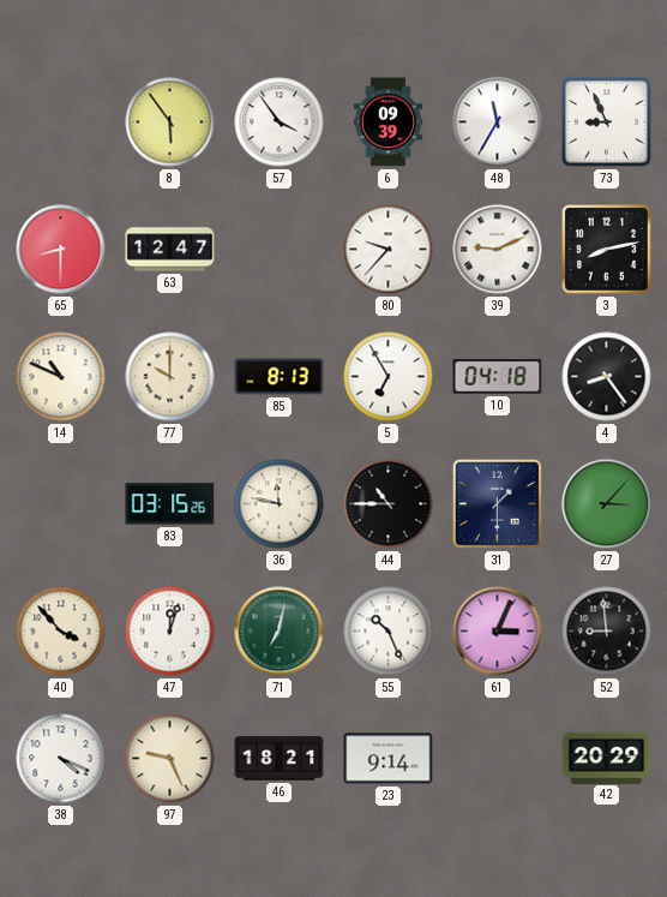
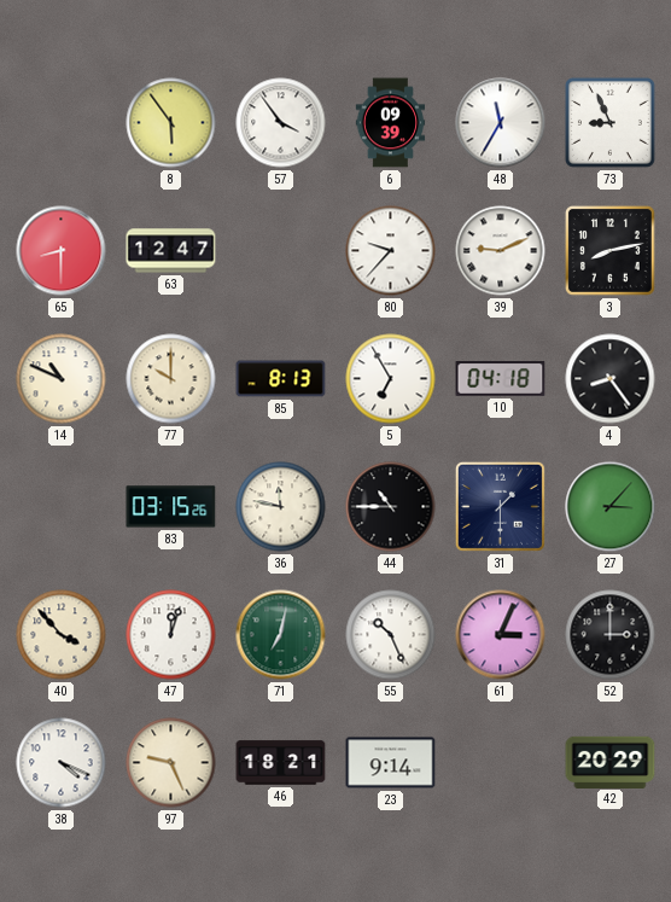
52: 8:59 -> 3:00 (611, 635)
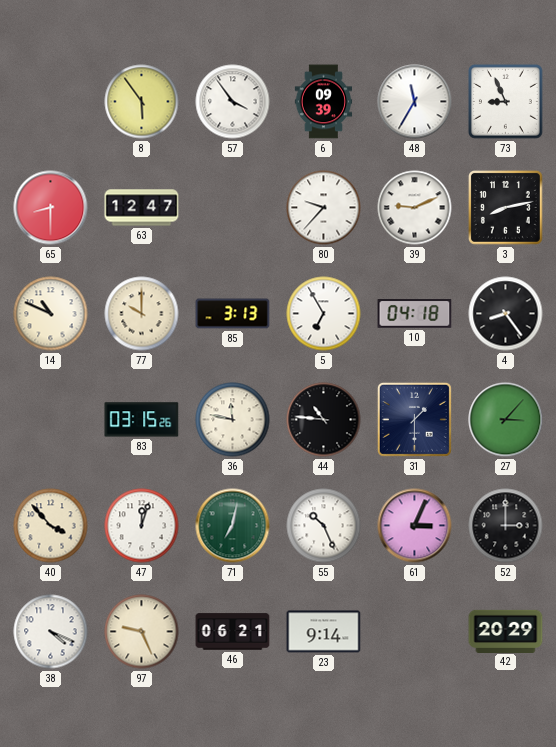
85: 8:13 -> 3:13 (233, 314)
44: 10:45 -> 10:46 (324, 420)
46: 18:21 -> 06:21 (233, 632)
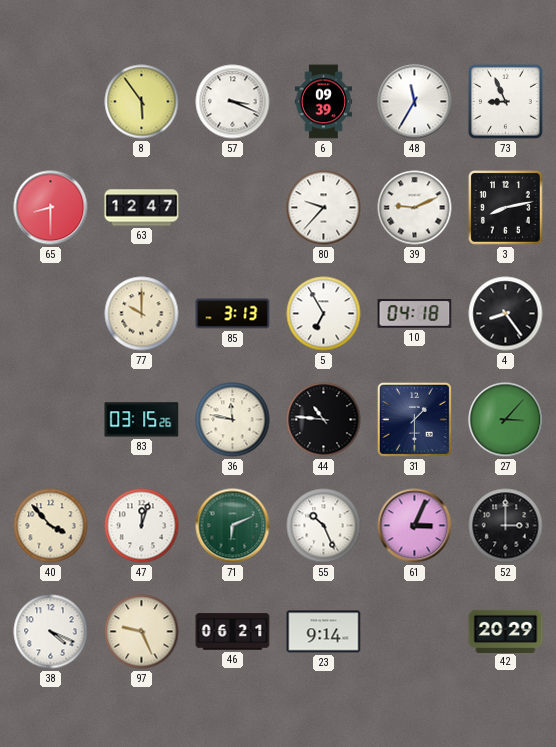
57: 3:54 -> 3:19 (233, 102)
14: 10:49 -> none (51, 314)
71: 7:02 -> 6:11 (233, 526)
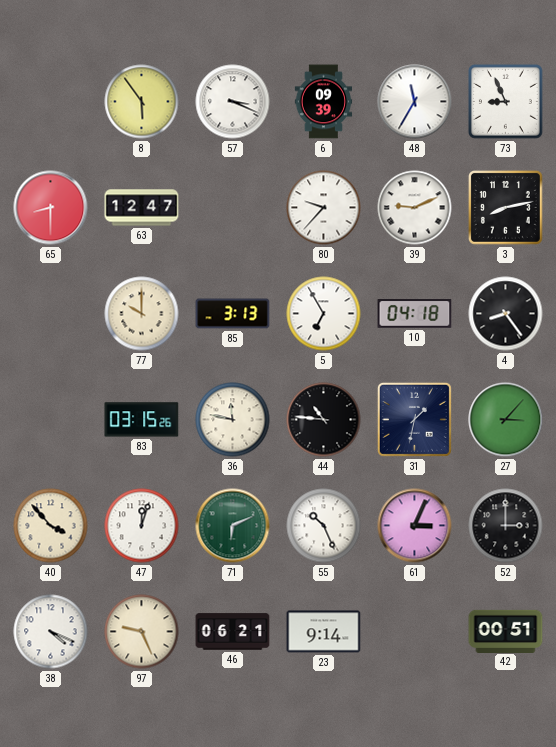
31: 1:30 -> 1:32 (414, 419)
42: 20:29 -> 00:51 (506, 631)
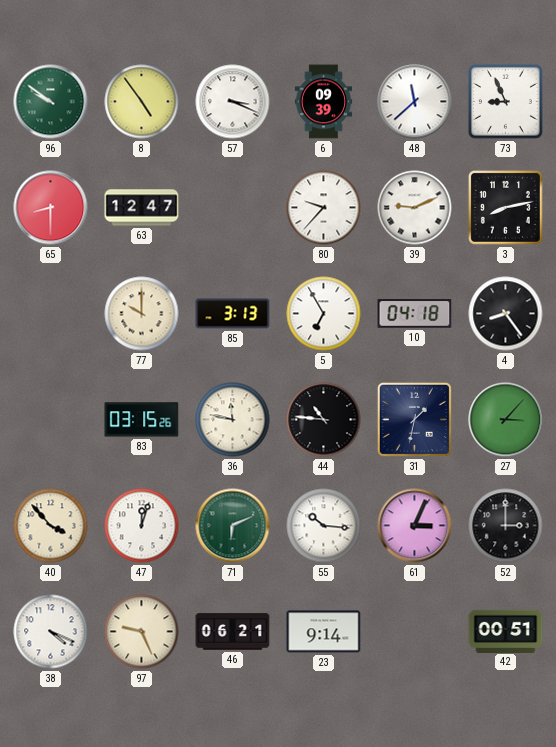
96: none -> 9:51 (51, 102)
8: 5:54 -> 4:54 (142, 102)
48: 11:35 -> 11:38 (415, 102)
55: 10:26 -> 10:16 (324, 526)
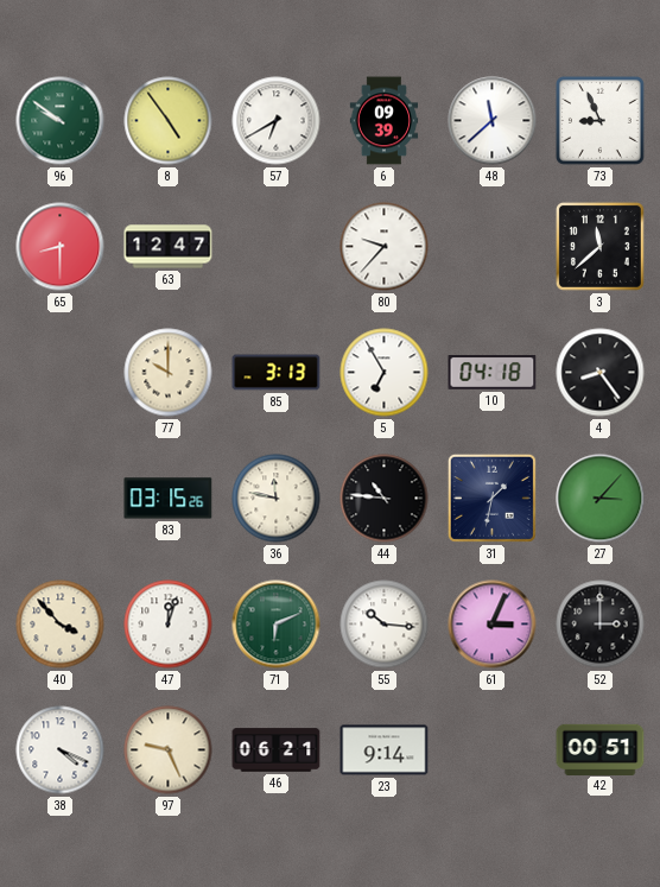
57: 3:19 -> 6:40 (277, 121)
39: 9:11 -> none (415, 208)
3: 8:13 -> 11:38 (599, 246)
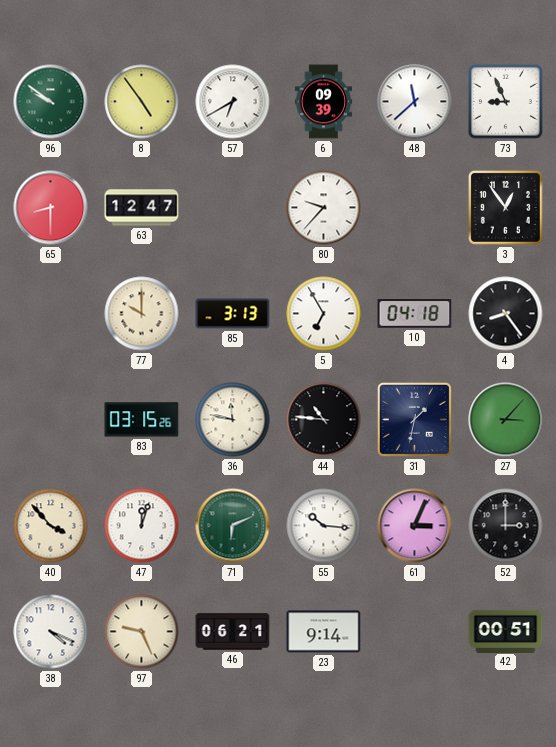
3: 11:38 -> 12:54 (505, 207)
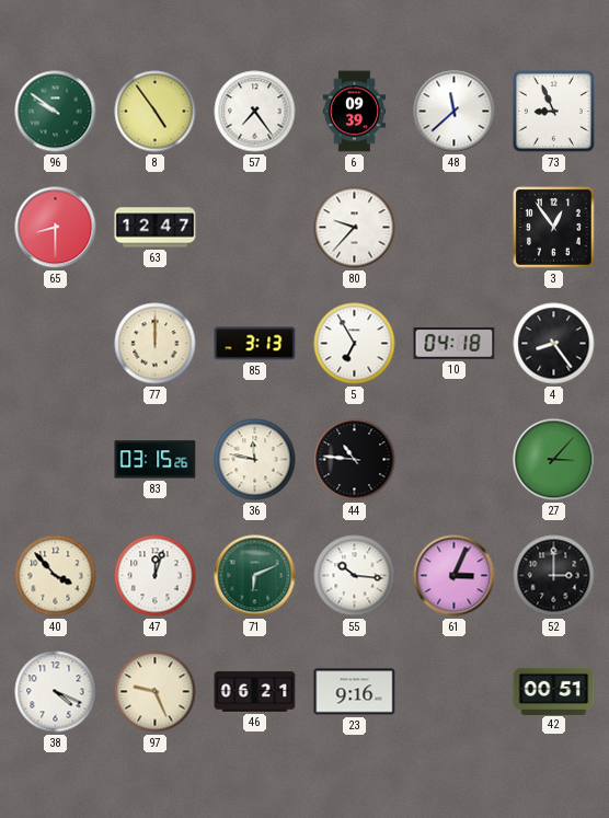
57: 6:40 -> 7:24 (255, 112)
77: 10:00 -> 12:00 (156, 344)
31: 1:32 -> none (414, 419)
23: 9:14 -> 9:16 (355, 692)
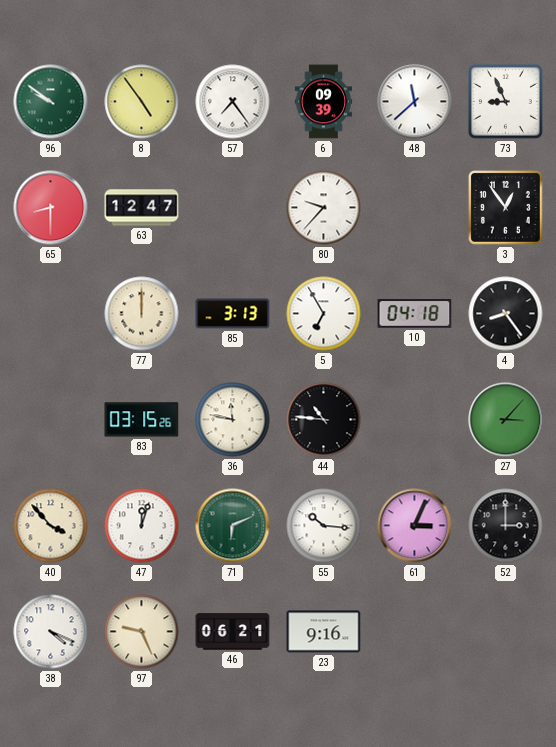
42: 00:51 -> none (554, 691)
